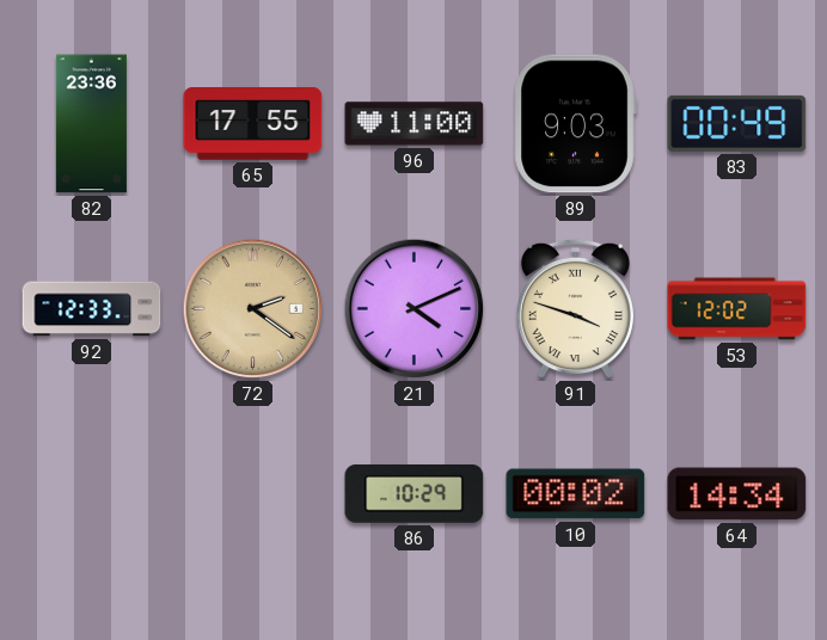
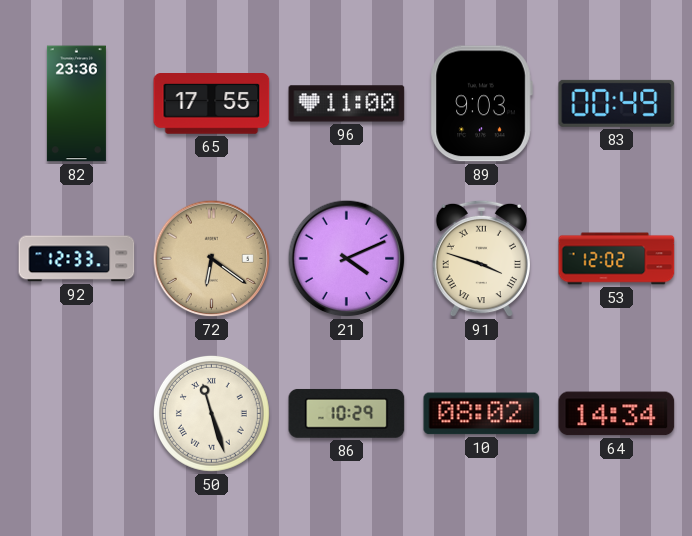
72: 2:21 -> 6:21 (212, 259)
50: none -> 11:27 (211, 413)
10: 00:02 -> 08:02 (482, 414)
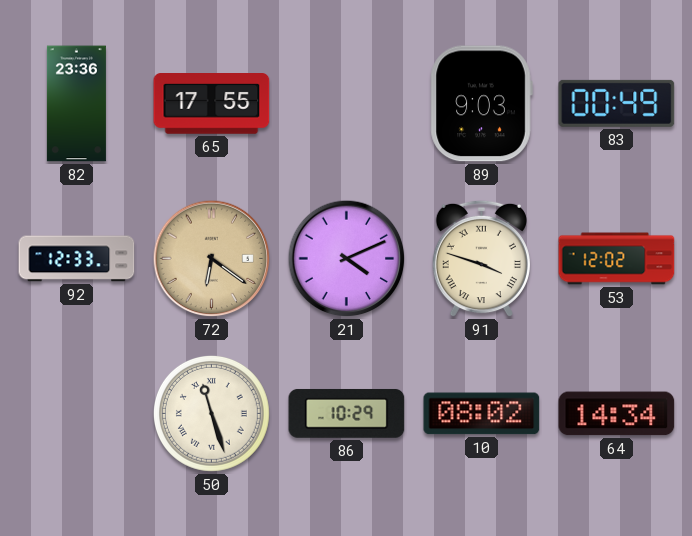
96: 11:00 -> none (347, 104)
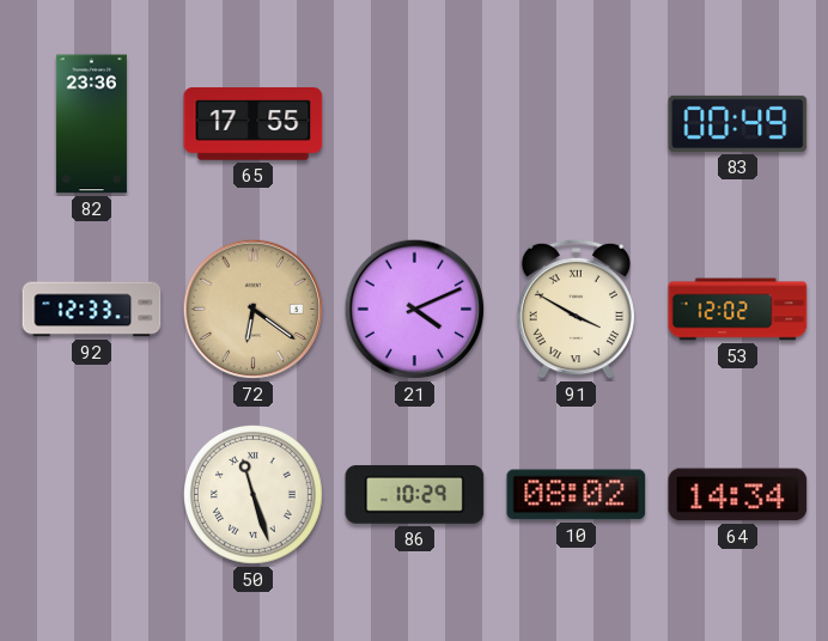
89: 9:03 -> none (481, 104)
91: 3:48 -> 3:50 (576, 310)
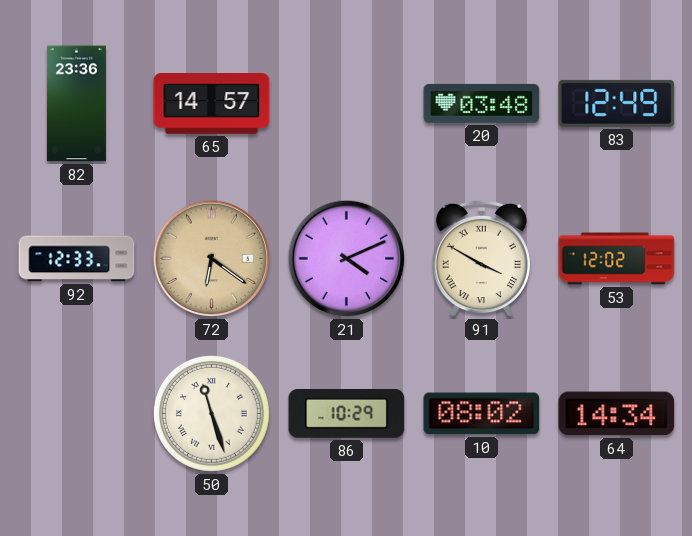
65: 17:55 -> 14:57 (212, 104)
20: none -> 03:48 (482, 103)
83: 00:49 -> 12:49 (617, 103)
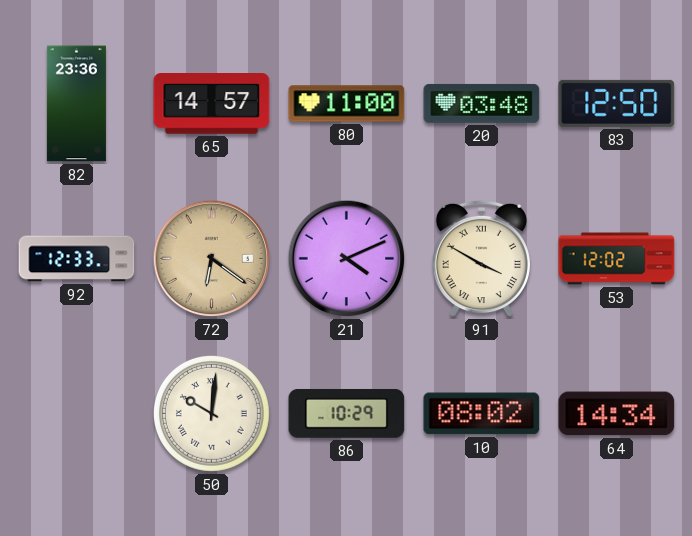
80: none -> 11:00 (347, 104)
83: 12:49 -> 12:50 (617, 103)
50: 11:27 -> 10:01 (211, 413)
